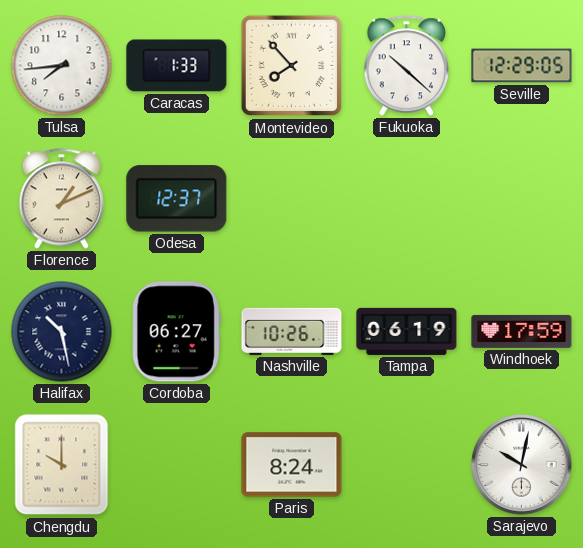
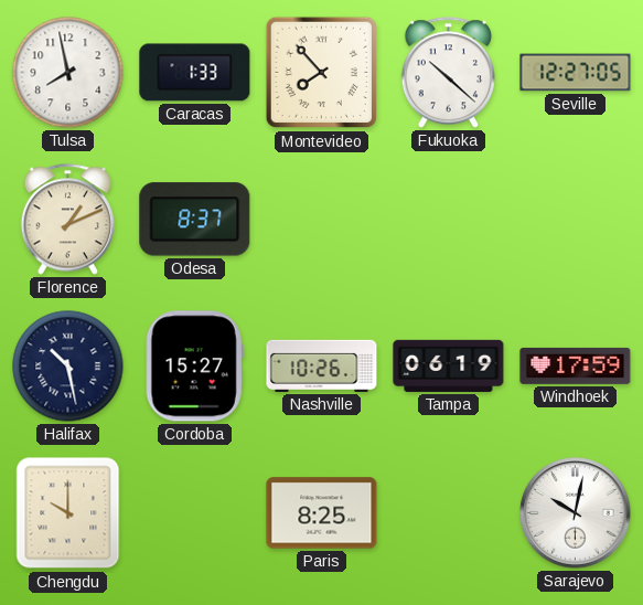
Tulsa: 7:44 -> 7:58 (68, 73)
Seville: 12:29 -> 12:27 (576, 73)
Odesa: 12:37 -> 8:37 (195, 220)
Cordoba: 06:27 -> 15:27 (194, 367)
Paris: 8:24 -> 8:25 (322, 513)
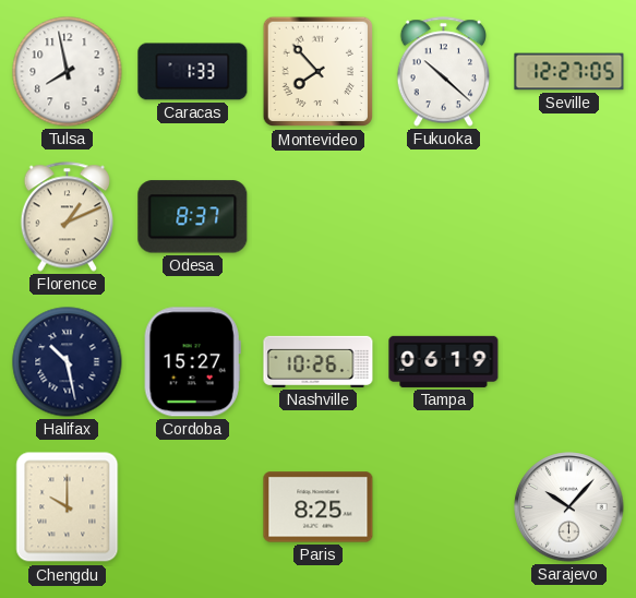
Windhoek: 17:59 -> none (576, 365)
Sarajevo: 10:02 -> 10:07 (569, 507)
